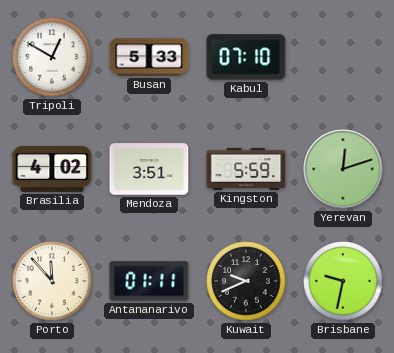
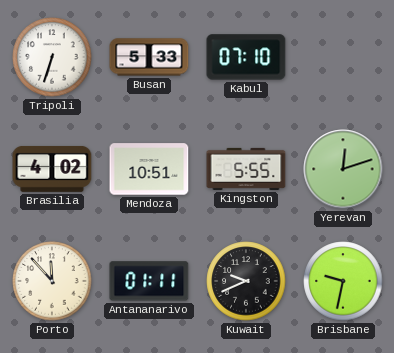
Tripoli: 12:50 -> 6:33 (52, 57)
Mendoza: 3:51 -> 10:51 (149, 169)
Kingston: 5:59 -> 5:55 (246, 169)
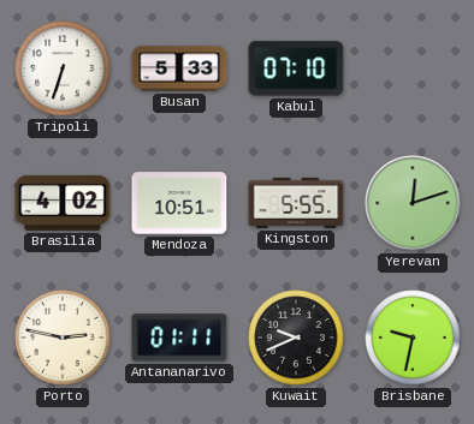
Porto: 11:53 -> 2:47 (63, 338)
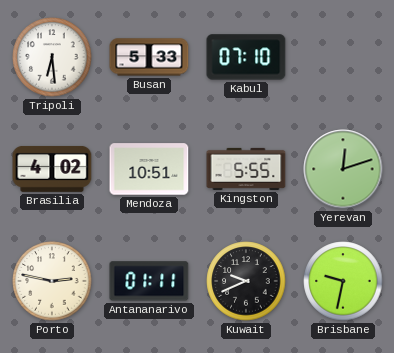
Tripoli: 6:33 -> 6:29 (52, 57)
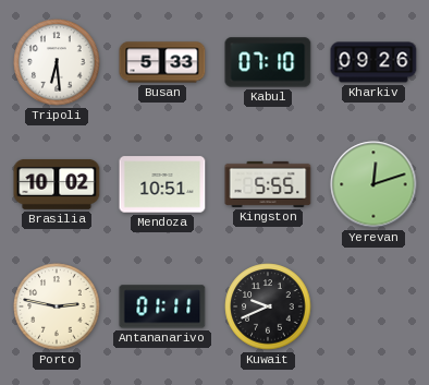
Kharkiv: none -> 09:26 (373, 62)
Brasilia: 4:02 -> 10:02 (57, 184)
Brisbane: 9:32 -> none (343, 281)
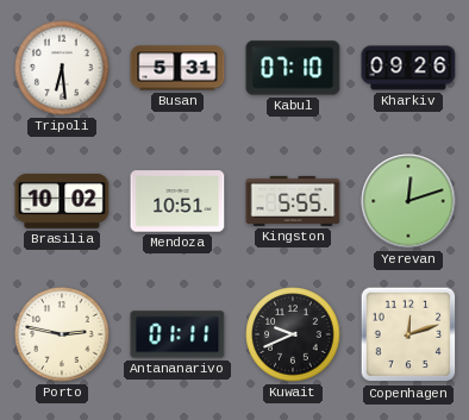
Busan: 5:33 -> 5:31 (177, 68)
Copenhagen: none -> 12:12 (408, 334)
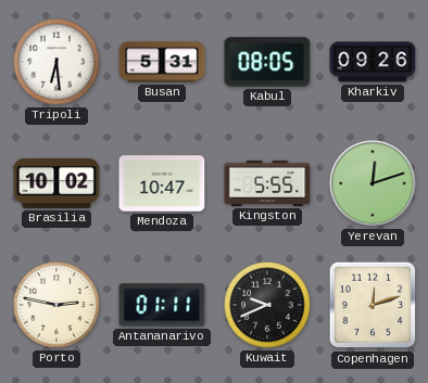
Kabul: 07:10 -> 08:05 (267, 62)
Mendoza: 10:51 -> 10:47 (162, 183)
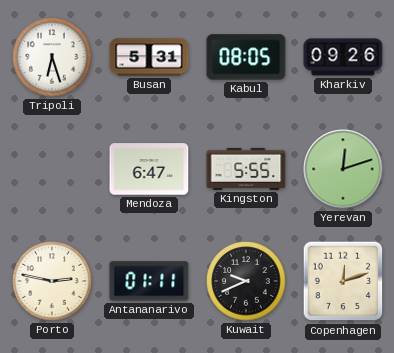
Tripoli: 6:29 -> 6:27 (52, 57)
Brasilia: 10:02 -> none (56, 183)
Mendoza: 10:47 -> 6:47 (149, 169)
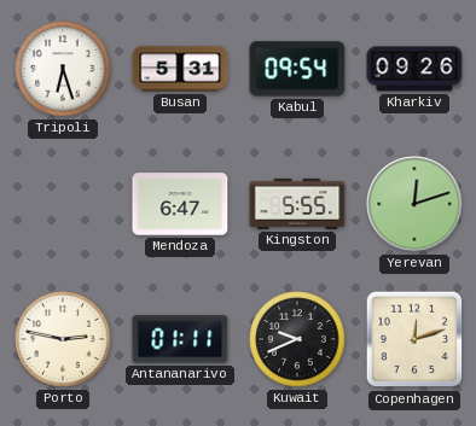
Kabul: 08:05 -> 09:54 (297, 69)
